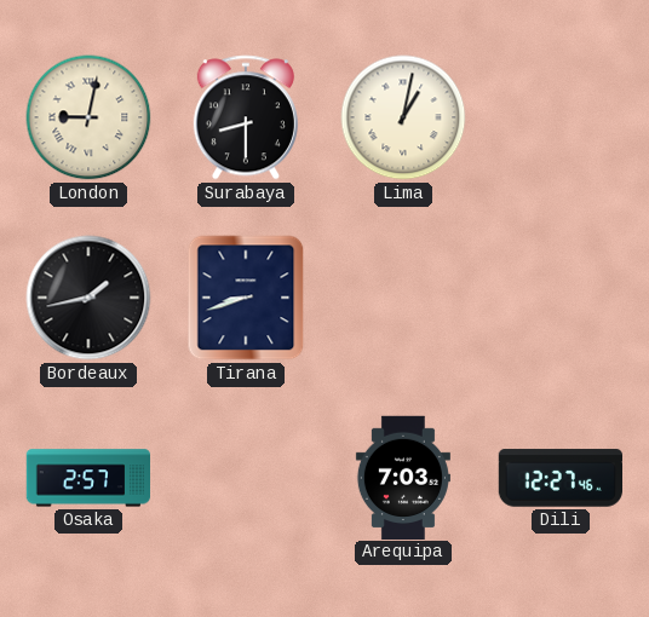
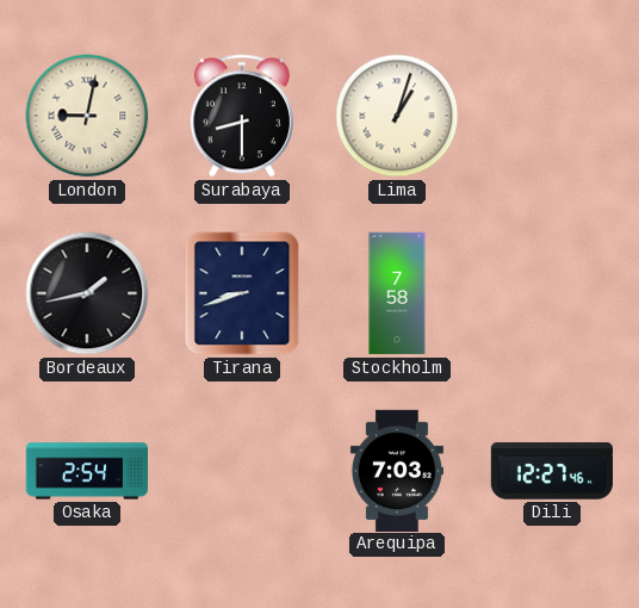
Lima: 1:02 -> 1:03 (397, 116)
Stockholm: none -> 7:58 (397, 293)
Osaka: 2:57 -> 2:54 (86, 471)
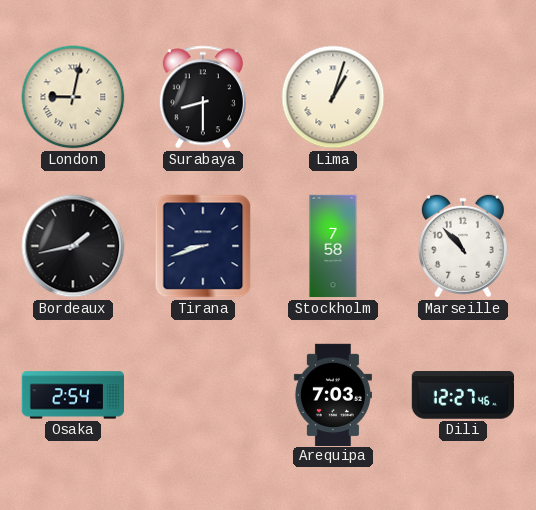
Marseille: none -> 10:53 (463, 246)
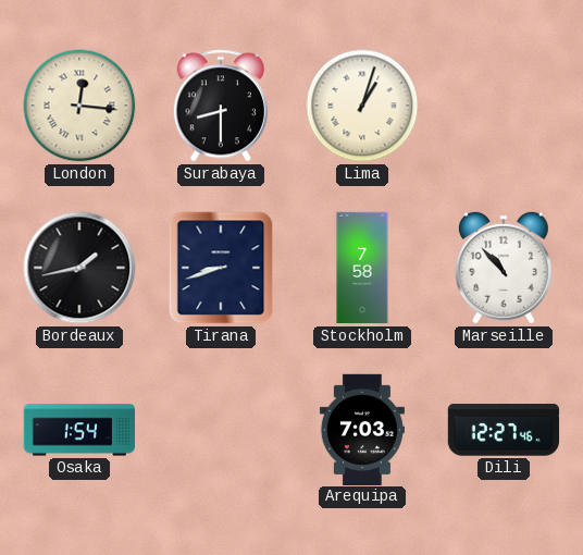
London: 9:02 -> 12:16 (79, 106)
Osaka: 2:54 -> 1:54 (78, 430)
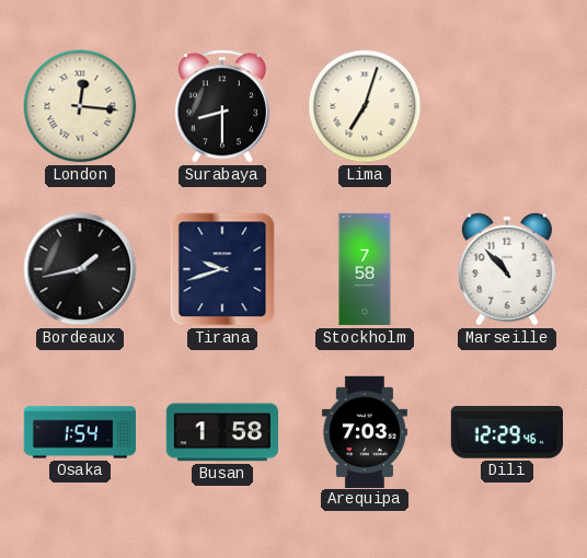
Lima: 1:03 -> 7:03 (365, 106)
Tirana: 8:42 -> 9:42 (222, 269)
Busan: none -> 1:58 (221, 432)
Dili: 12:27 -> 12:29 (506, 432)
